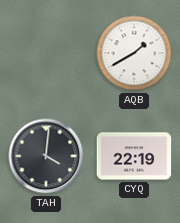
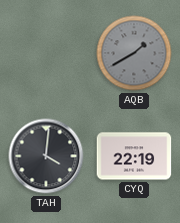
AQB dial: white -> grey (134, 53)
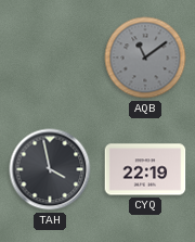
AQB: 1:40 -> 11:09 (145, 58)
TAH: 4:01 -> 3:58 (50, 169)
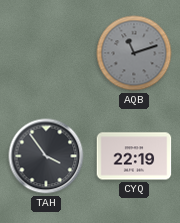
AQB: 11:09 -> 11:12 (134, 53)
TAH: 3:58 -> 3:54 (46, 156)
